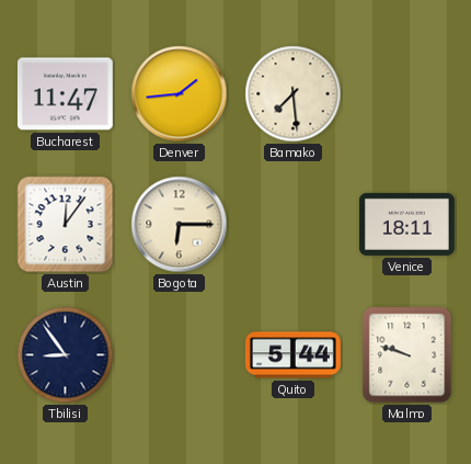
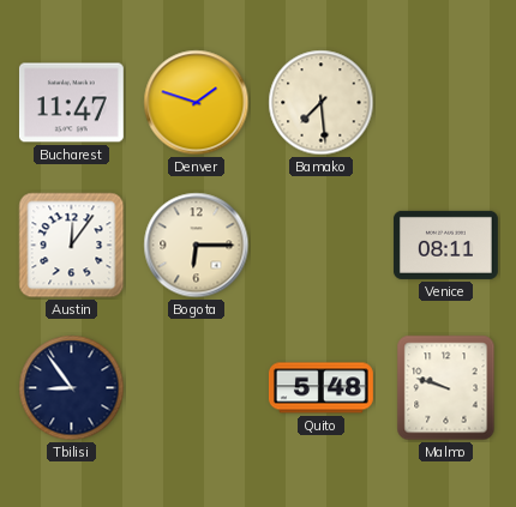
Denver: 1:44 -> 1:48 (197, 103)
Venice: 18:11 -> 08:11 (445, 245)
Quito: 5:44 -> 5:48 (322, 388)
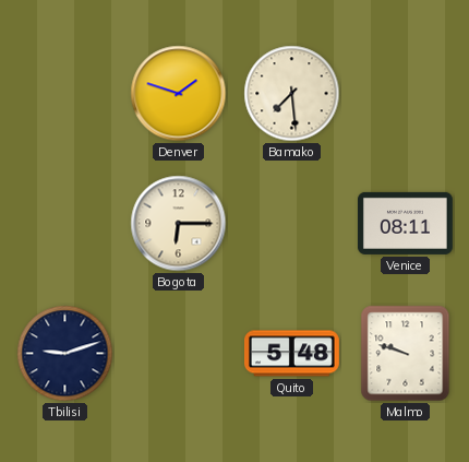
Bucharest: 11:47 -> none (71, 103)
Austin: 12:06 -> none (72, 246)
Tbilisi: 8:54 -> 9:12 (65, 354)
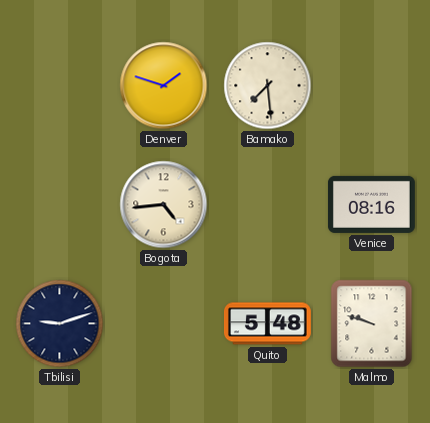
Bogota: 6:15 -> 4:44 (164, 205)
Venice: 08:11 -> 08:16 (371, 204)
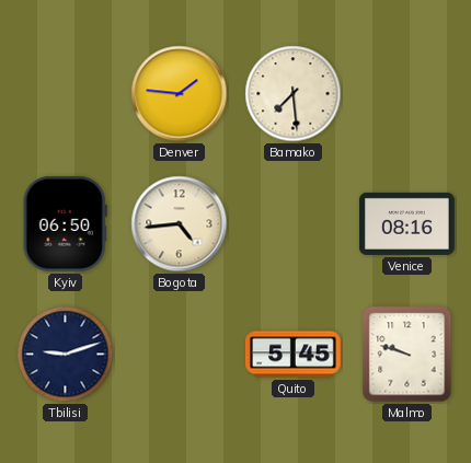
Denver: 1:48 -> 1:46 (180, 94)
Kyiv: none -> 06:50 (65, 223)
Quito: 5:48 -> 5:45 (294, 355)
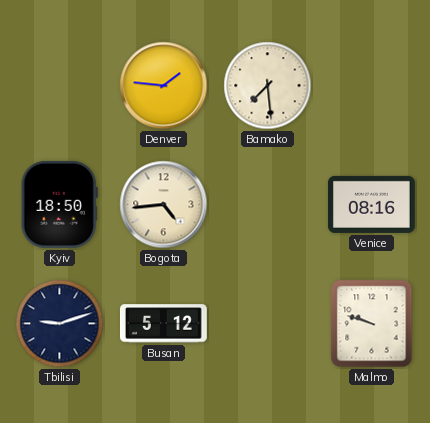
Kyiv: 06:50 -> 18:50 (59, 204)
Busan: none -> 5:12 (163, 324)
Quito: 5:45 -> none (294, 355)
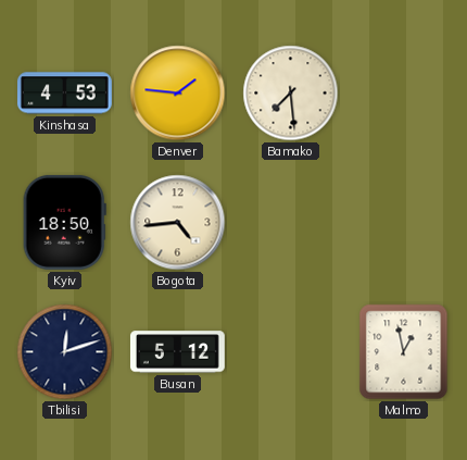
Kinshasa: none -> 4:53 (64, 94)
Venice: 08:16 -> none (371, 204)
Tbilisi: 9:12 -> 12:12 (65, 352)
Malmo: 9:48 -> 12:58 (404, 352)
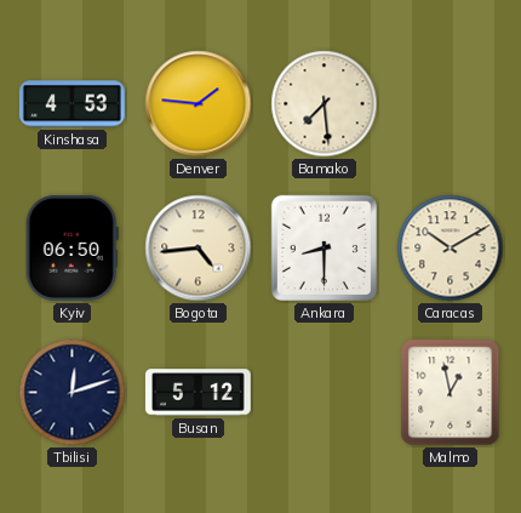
Kyiv: 18:50 -> 06:50 (71, 247)
Ankara: none -> 8:30 (324, 247)
Caracas: none -> 10:10 (451, 249)
